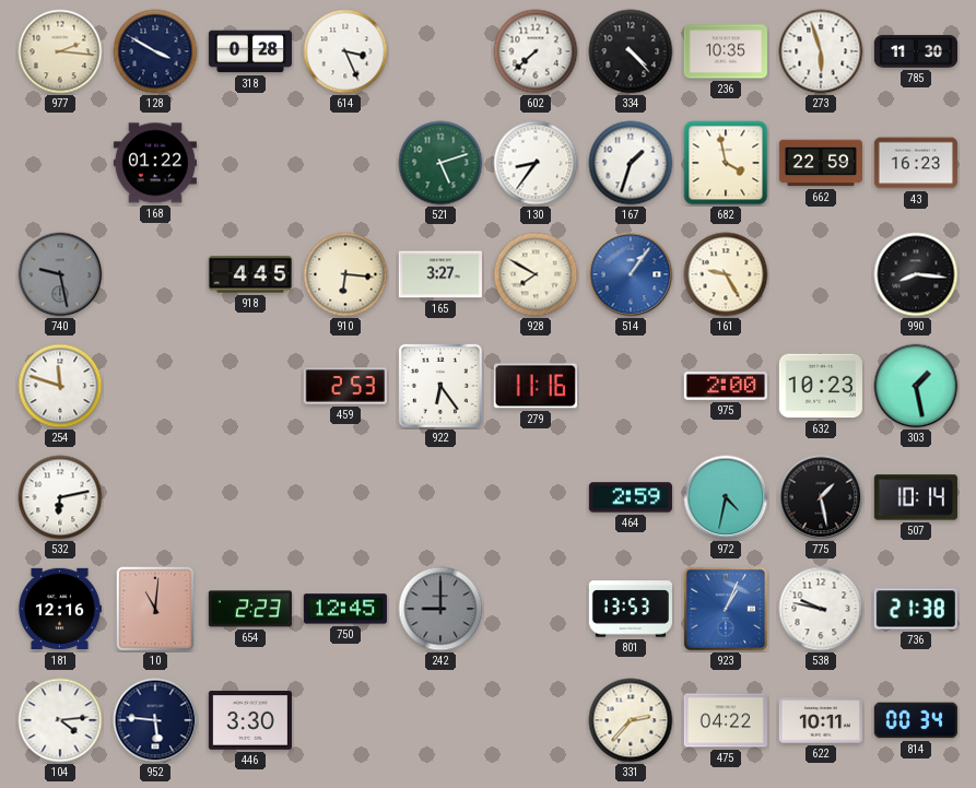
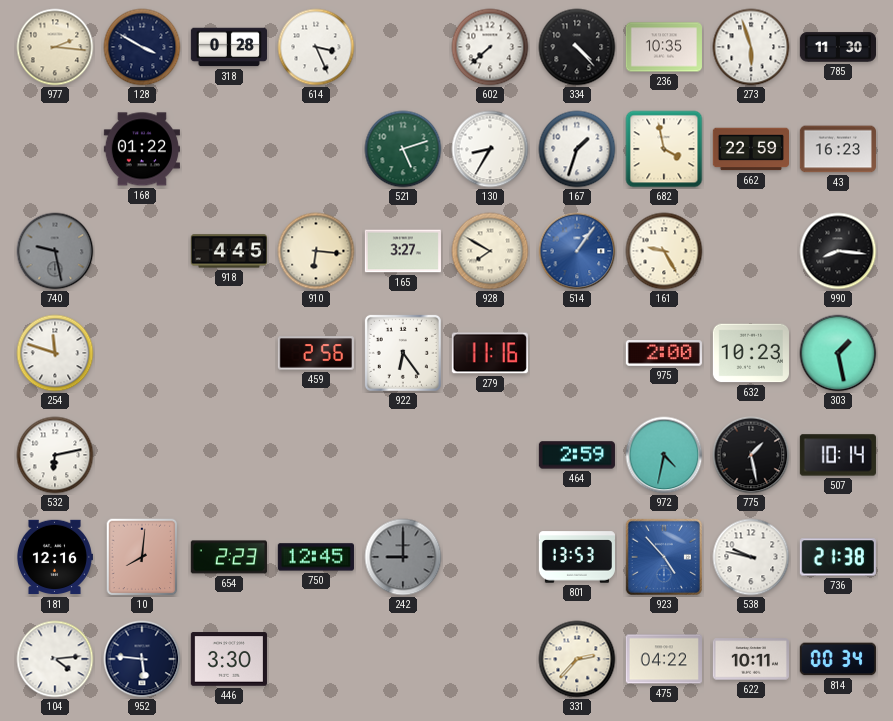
130: 8:36 -> 8:35 (490, 149)
459: 2:53 -> 2:56 (316, 353)
10: 11:01 -> 8:01 (142, 557)
923: 1:04 -> 4:53 (664, 557)
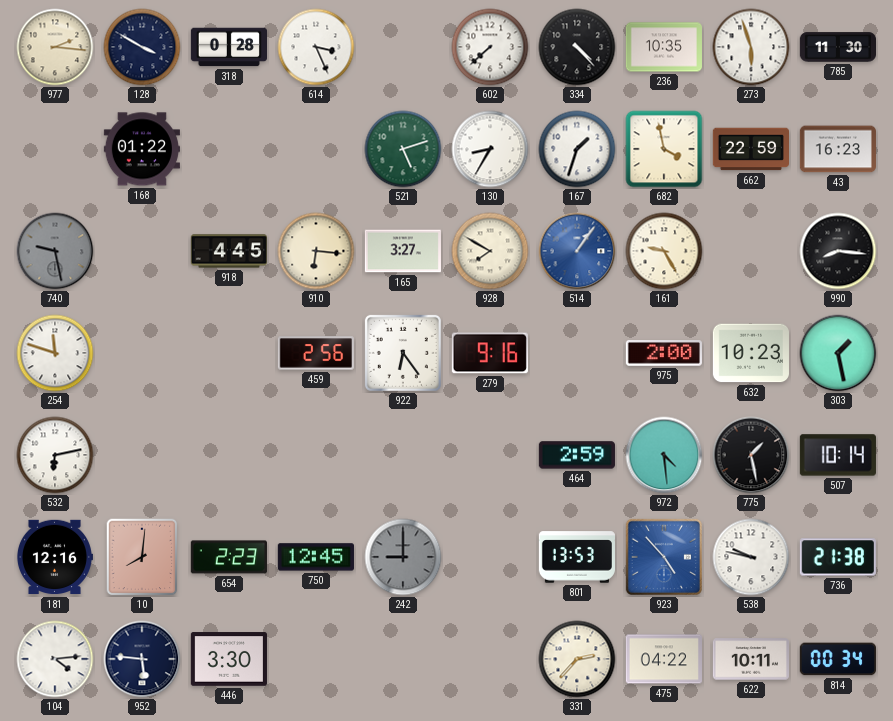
279: 11:16 -> 9:16 (490, 353)
972: 4:32 -> 4:29 (664, 455)
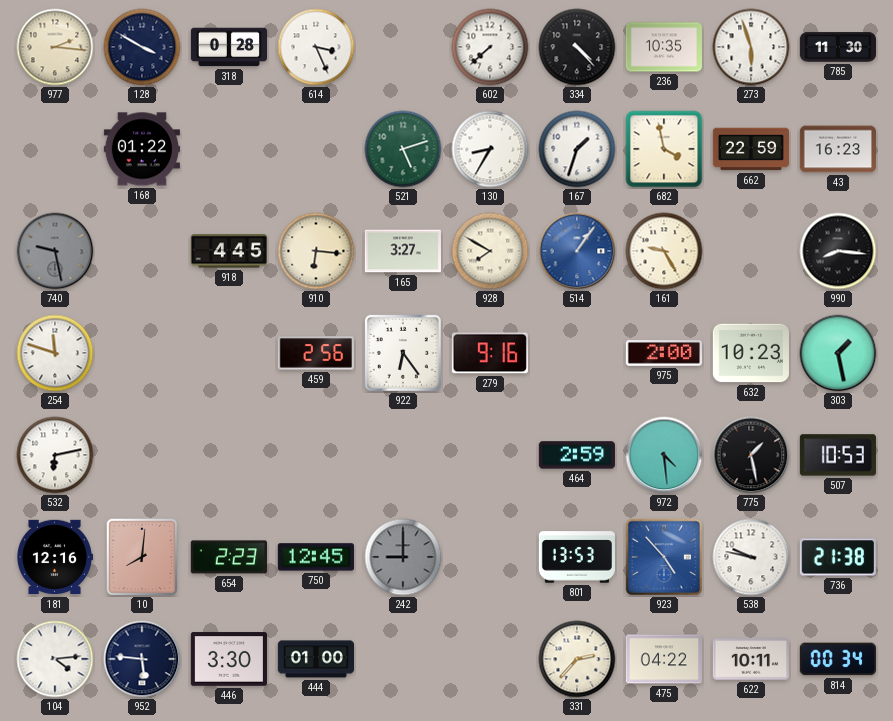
507: 10:14 -> 10:53 (838, 455)
444: none -> 01:00 (315, 659)
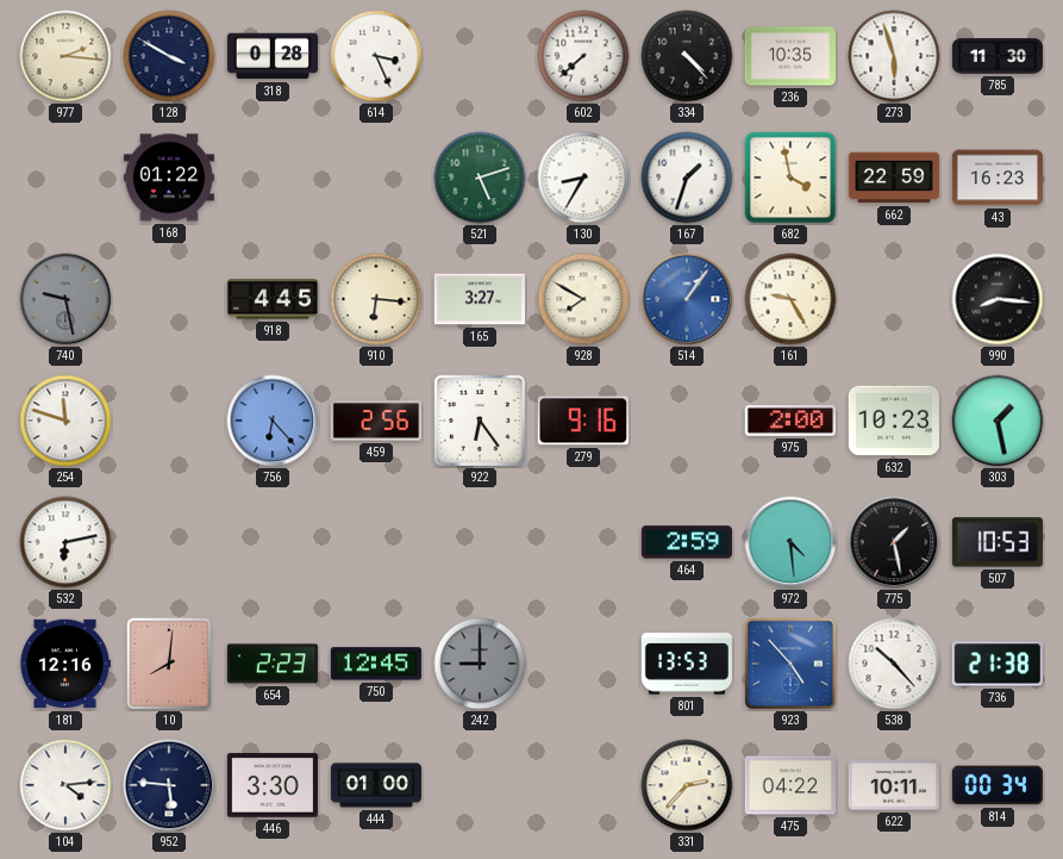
756: none -> 6:23 (273, 421)
538: 9:47 -> 10:23 (894, 664)
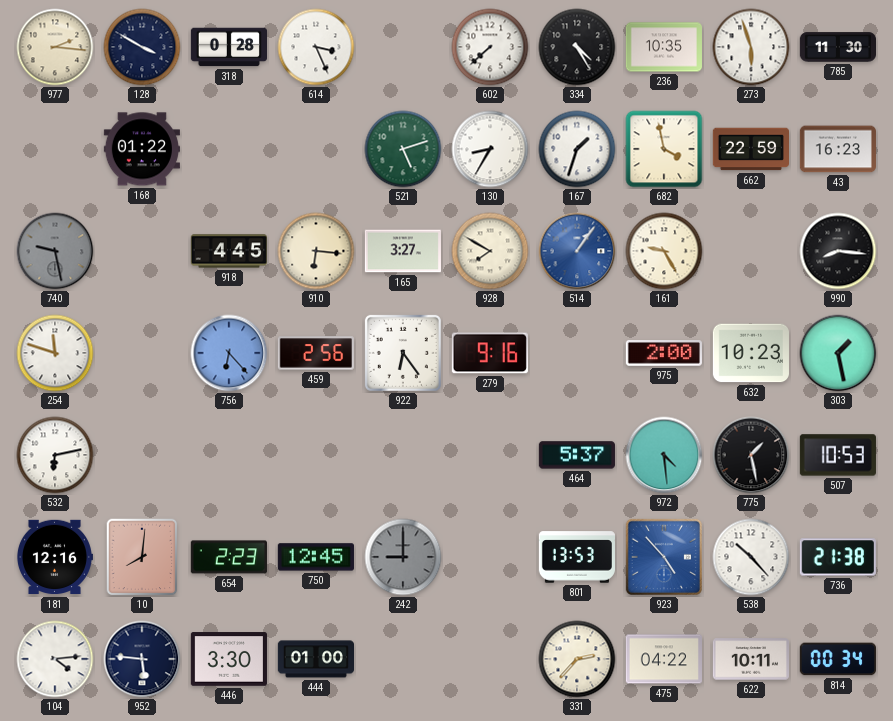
334: 4:23 -> 4:25 (577, 47)
464: 2:59 -> 5:37 (577, 455)
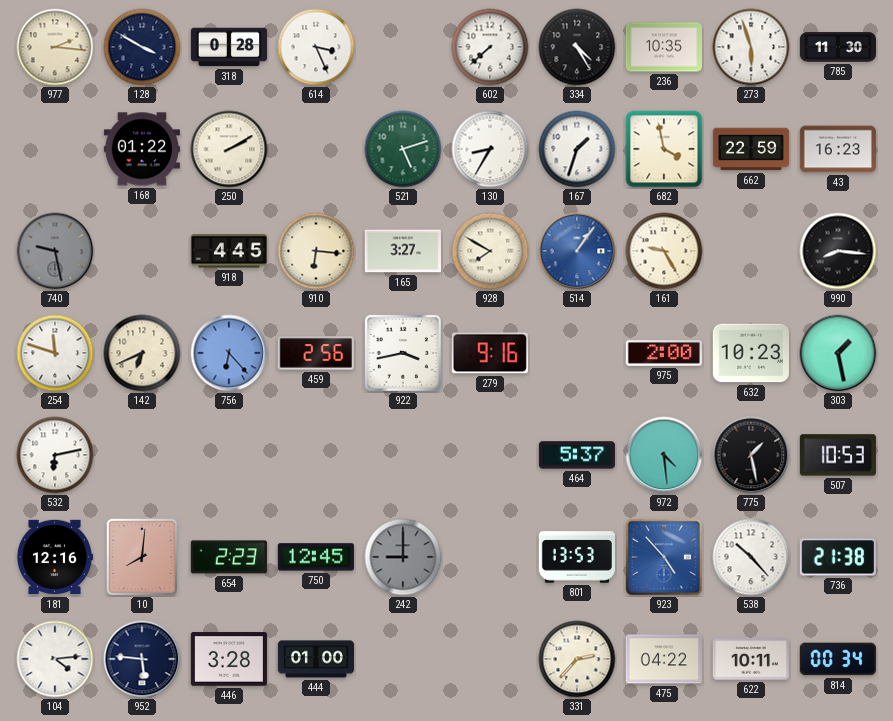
250: none -> 2:10 (229, 149)
142: none -> 6:41 (142, 353)
922: 6:24 -> 3:43 (403, 353)
446: 3:30 -> 3:28 (229, 659)
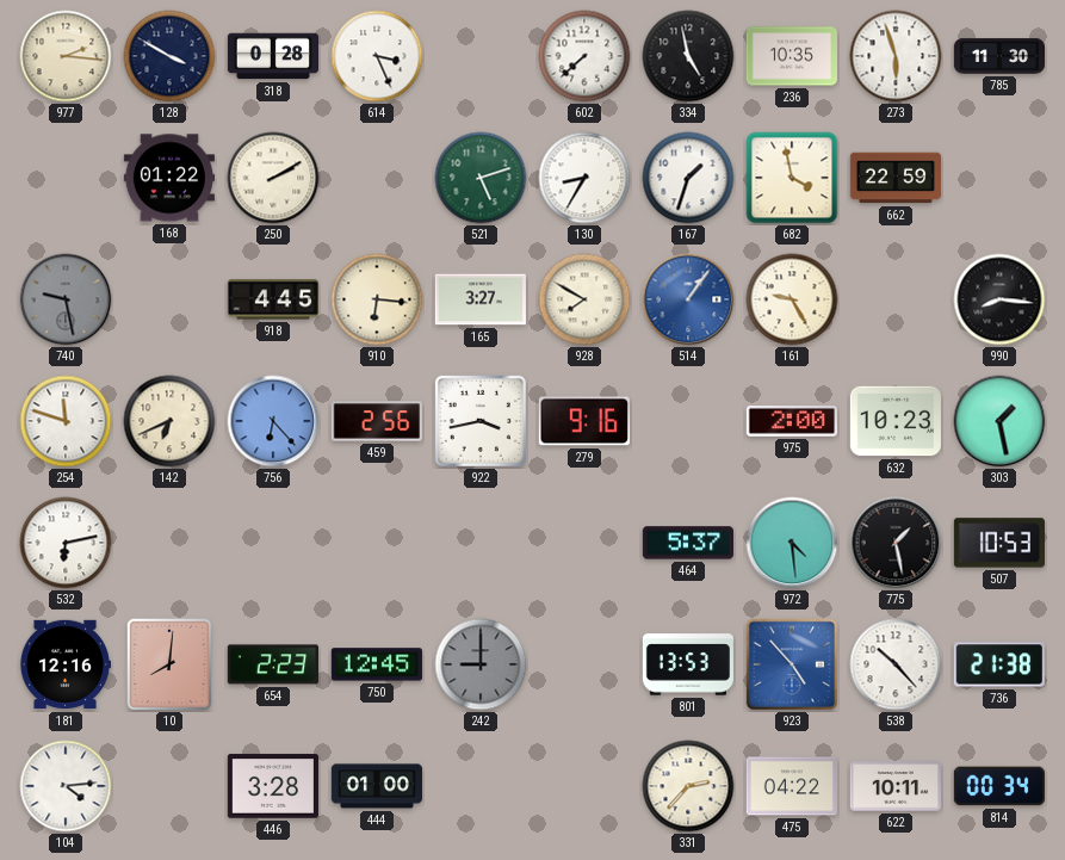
334: 4:25 -> 4:58 (688, 56)
43: 16:23 -> none (838, 149)
952: 5:46 -> none (142, 659)
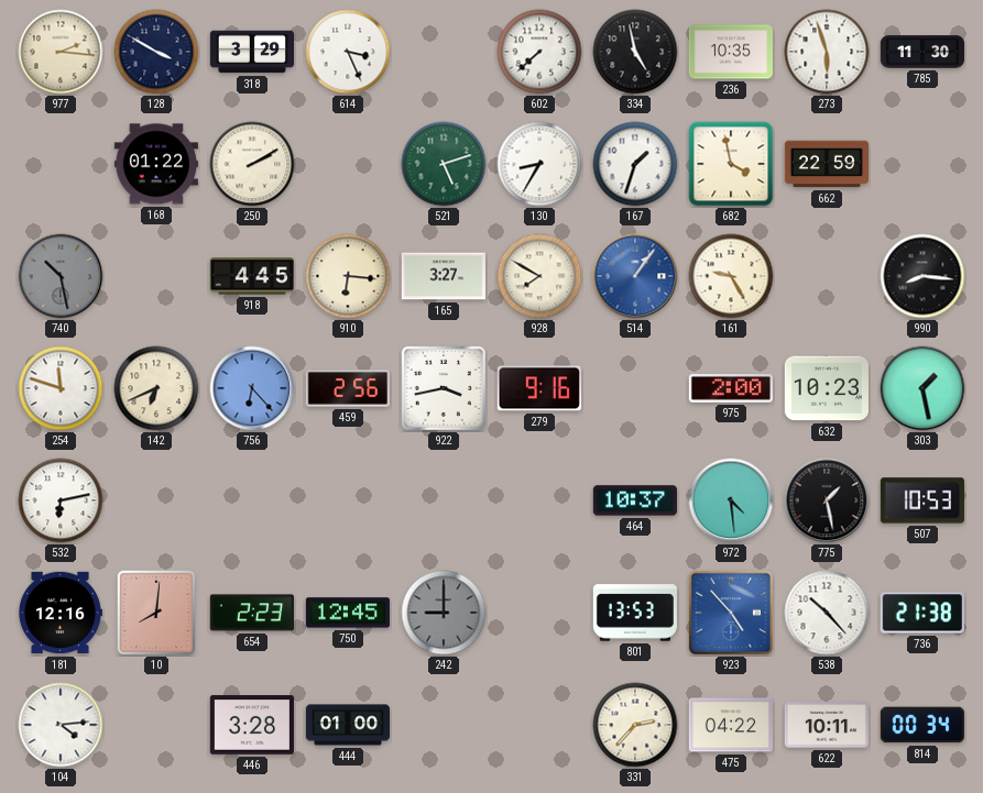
318: 0:28 -> 3:29 (251, 52)
740: 9:28 -> 10:28 (61, 276)
464: 5:37 -> 10:37 (635, 500)
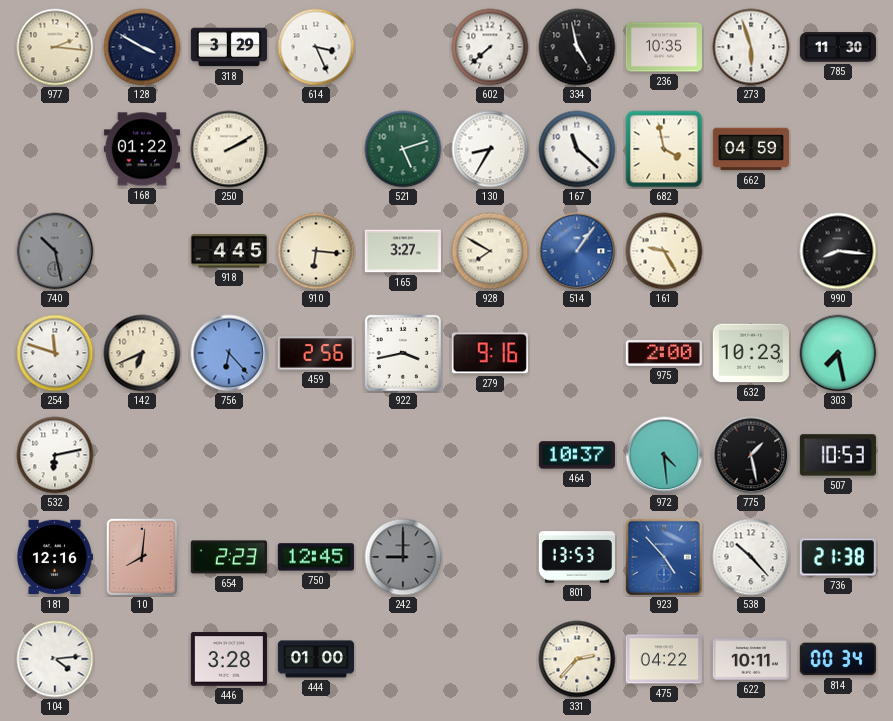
167: 1:33 -> 11:22 (577, 149)
662: 22:59 -> 04:59 (750, 149)
303: 1:28 -> 7:28 (838, 353)
